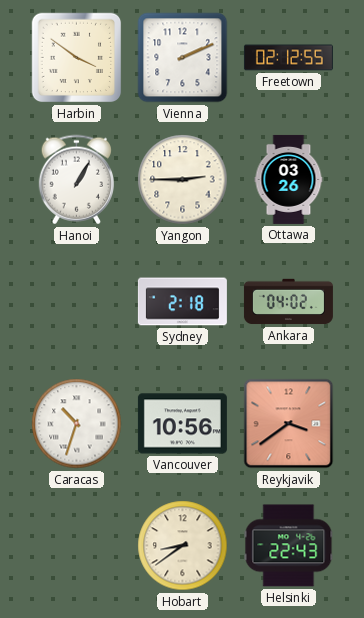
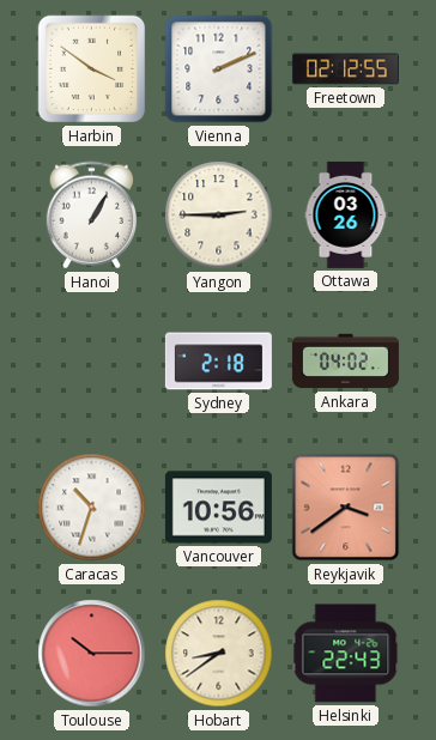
Toulouse: none -> 10:15 (92, 654)
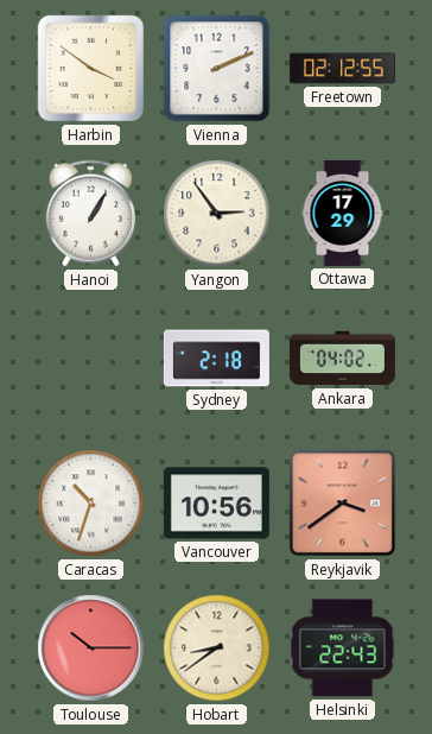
Yangon: 2:45 -> 2:54 (217, 214)
Ottawa: 03:26 -> 17:29 (343, 213)
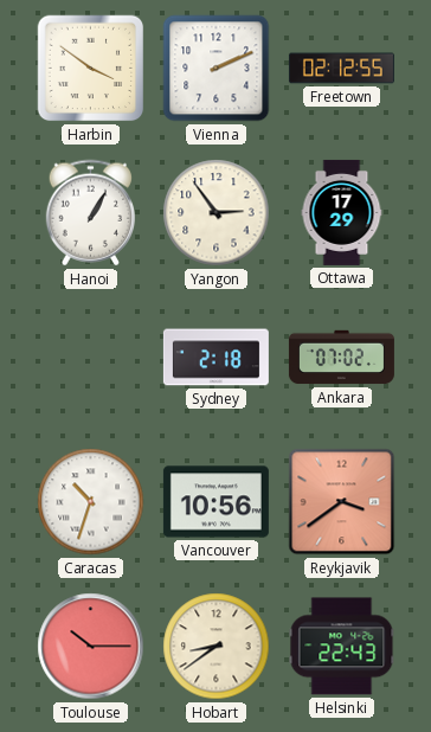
Ankara: 04:02 -> 07:02 (341, 358)
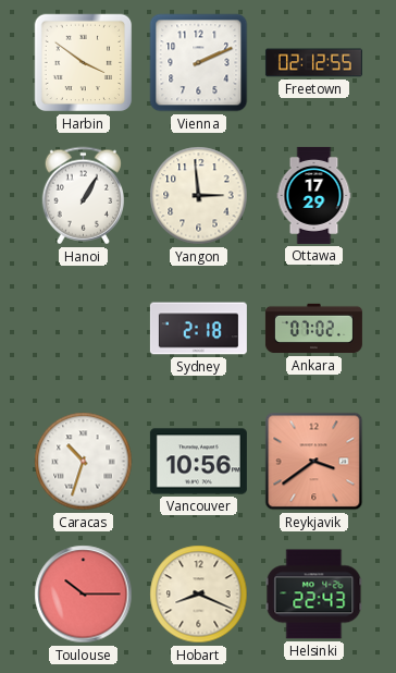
Yangon: 2:54 -> 2:59 (199, 196)
Hobart: 8:39 -> 8:19 (199, 595)
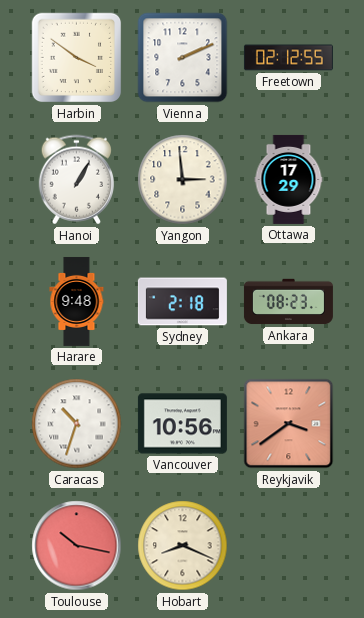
Harare: none -> 9:48 (77, 301)
Ankara: 07:02 -> 08:23 (288, 302)
Toulouse: 10:15 -> 10:17 (77, 546)
Helsinki: 22:43 -> none (314, 595)
